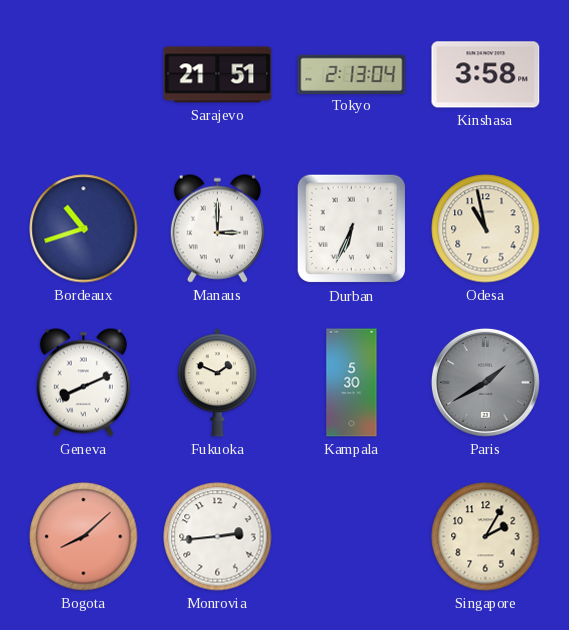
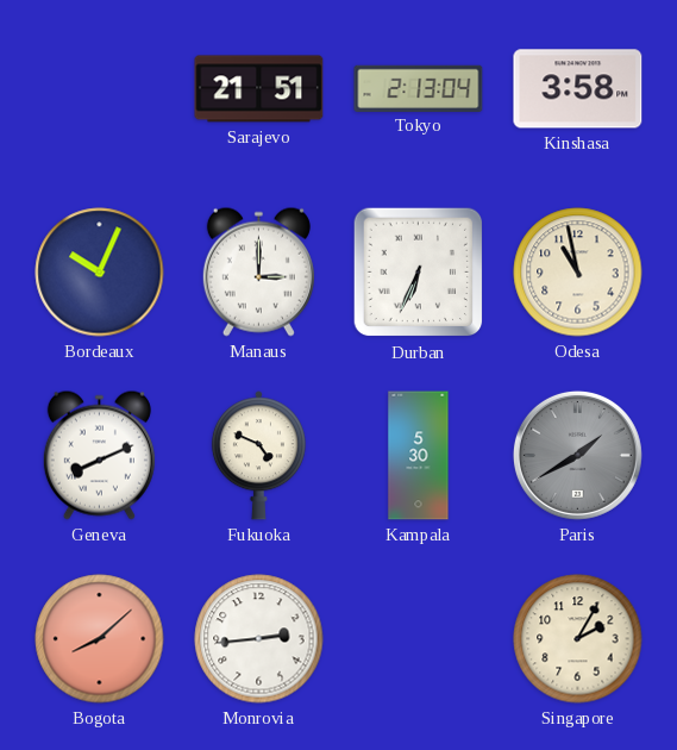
Bordeaux: 10:42 -> 10:04 (100, 273)
Fukuoka: 1:49 -> 4:49 (258, 456)
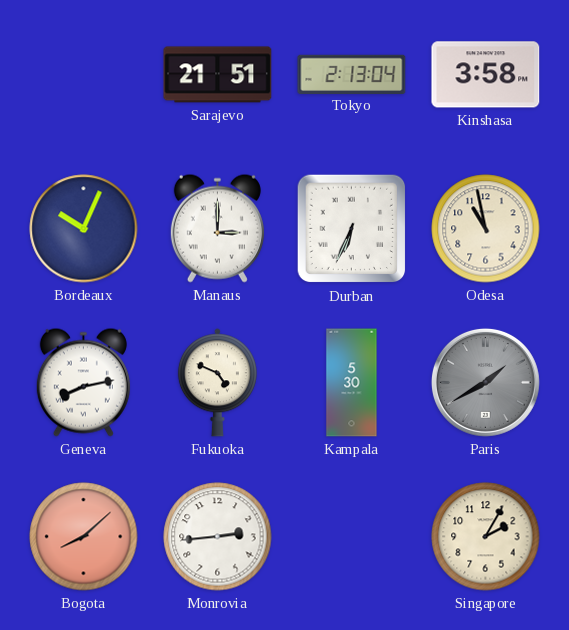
Geneva: 8:11 -> 8:13 (83, 382)
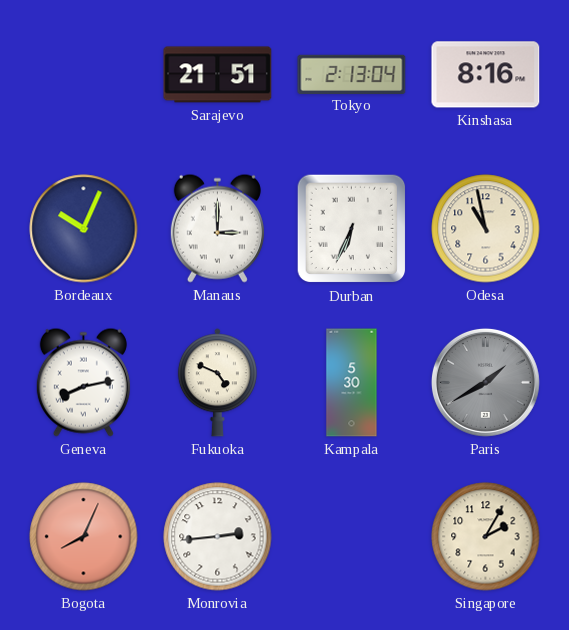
Kinshasa: 3:58 -> 8:16 (486, 75)
Bogota: 8:08 -> 8:04 (84, 537)
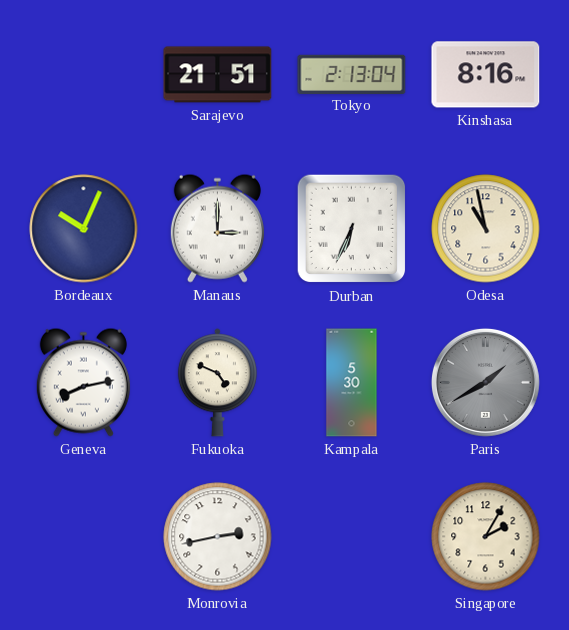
Bogota: 8:04 -> none (84, 537)
Monrovia: 2:44 -> 2:43 (218, 537)
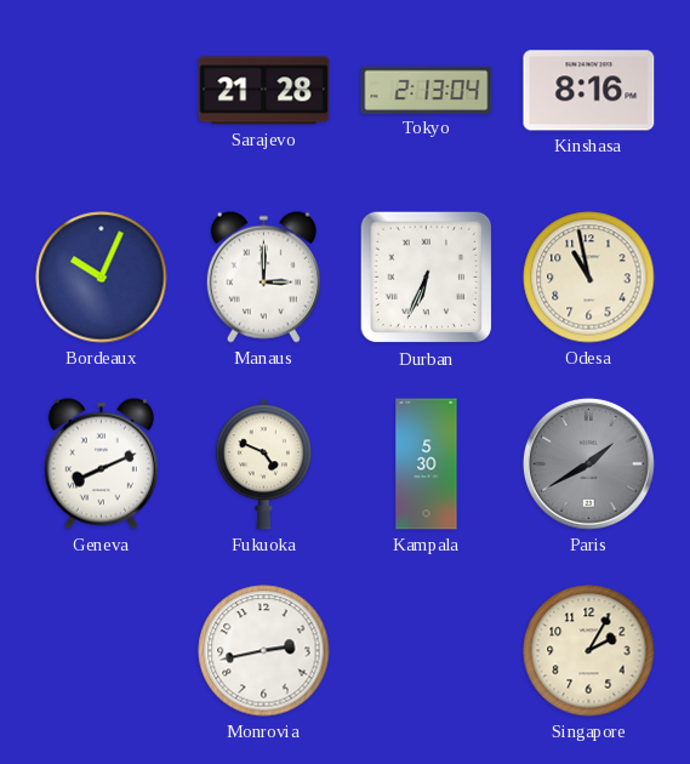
Sarajevo: 21:51 -> 21:28 (264, 91)
Geneva: 8:13 -> 8:11 (101, 463)
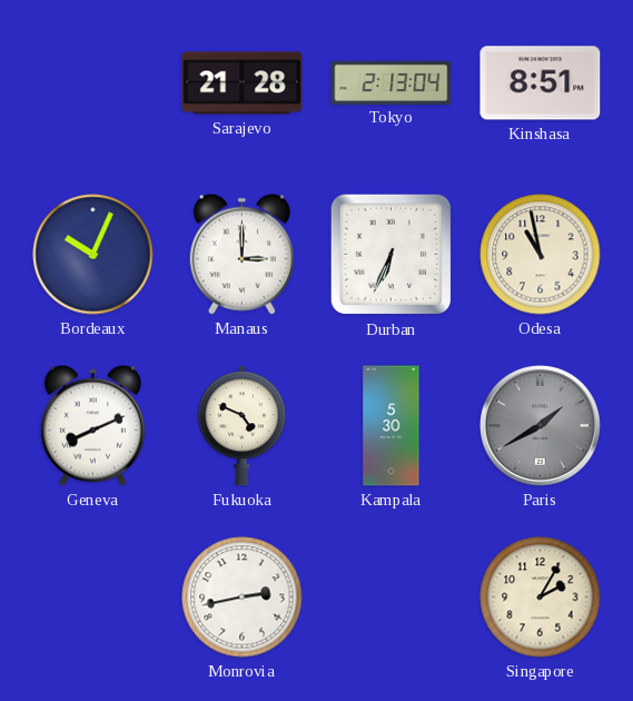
Kinshasa: 8:16 -> 8:51 (541, 83)
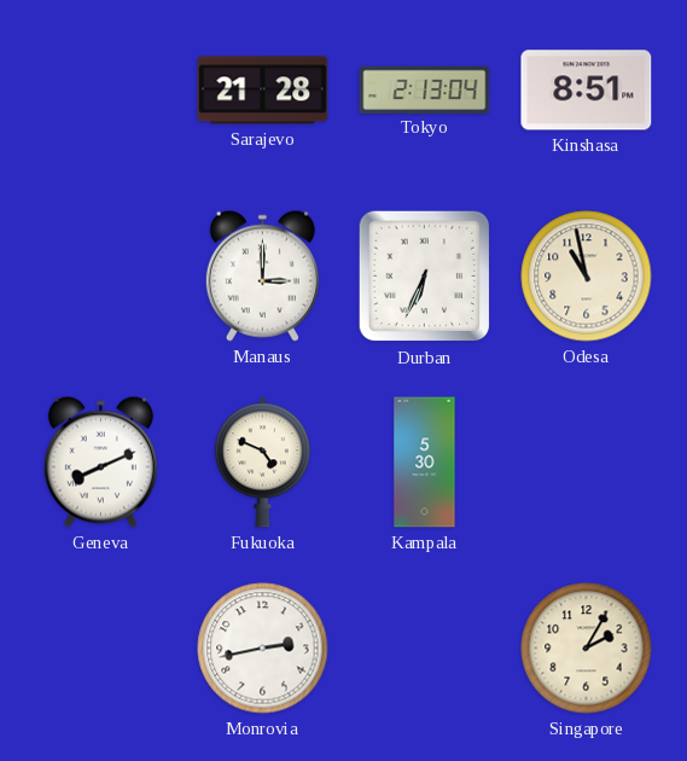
Bordeaux: 10:04 -> none (93, 255)
Paris: 1:40 -> none (540, 425)
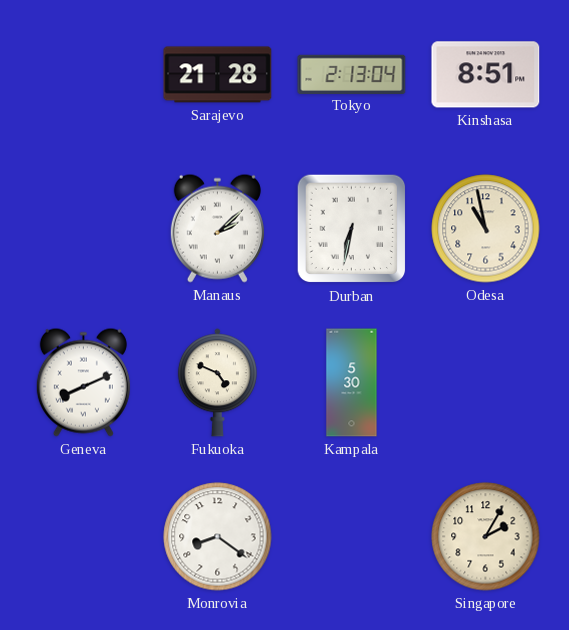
Manaus: 3:00 -> 2:08 (217, 228)
Durban: 6:34 -> 6:32 (352, 229)
Monrovia: 2:43 -> 8:21 (218, 537)
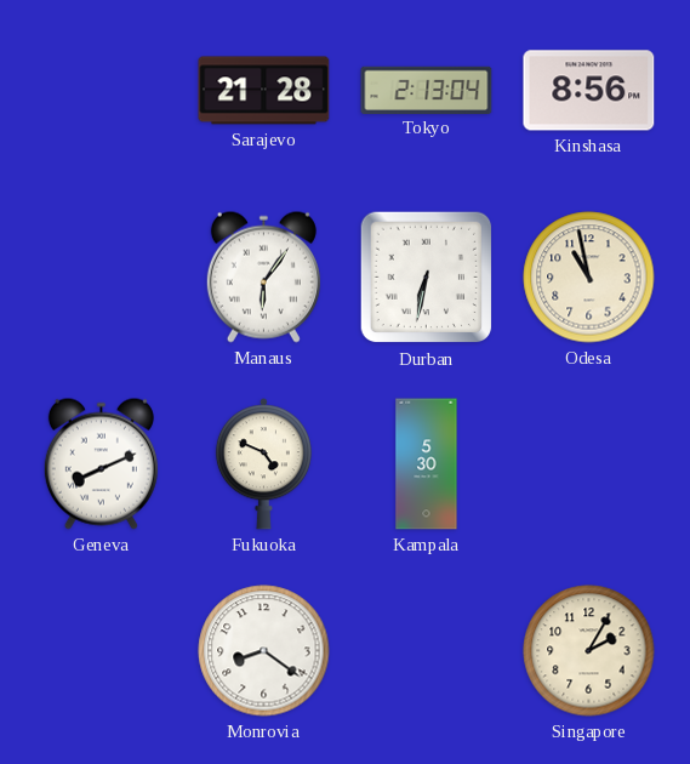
Kinshasa: 8:51 -> 8:56 (589, 91)
Manaus: 2:08 -> 6:06 (263, 276)
